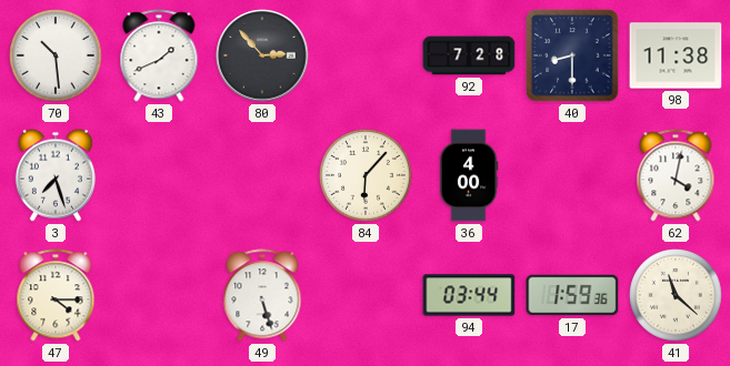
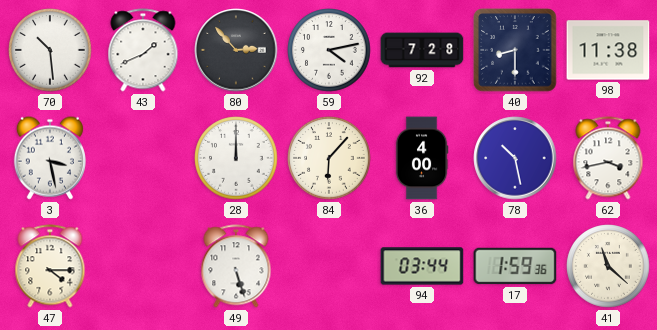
59: none -> 4:13 (329, 50)
3: 7:27 -> 3:28 (50, 158)
28: none -> 12:00 (236, 158)
78: none -> 10:28 (515, 158)
62: 4:02 -> 3:43 (608, 158)
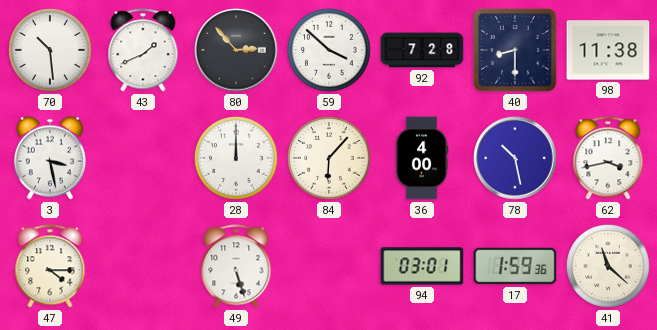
59: 4:13 -> 3:52 (329, 50)
94: 03:44 -> 03:01 (422, 266)
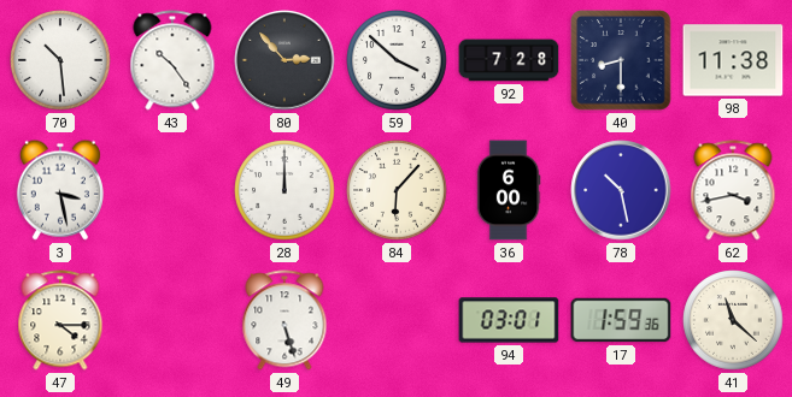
43: 1:41 -> 10:24 (172, 60)
36: 4:00 -> 6:00 (509, 190)
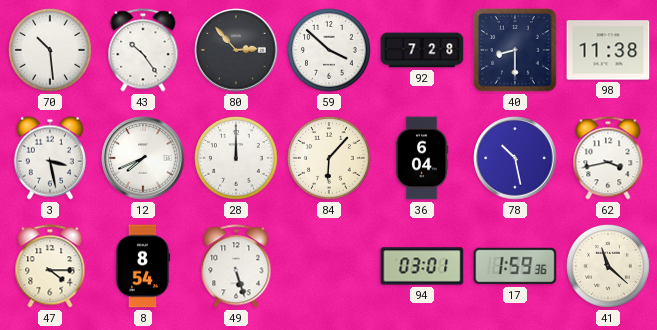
12: none -> 7:41 (143, 158)
36: 6:00 -> 6:04 (422, 158)
8: none -> 8:54 (143, 266)
